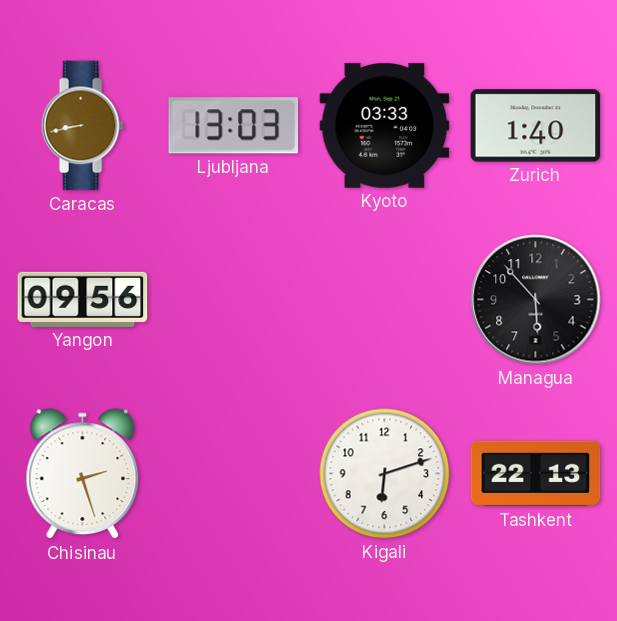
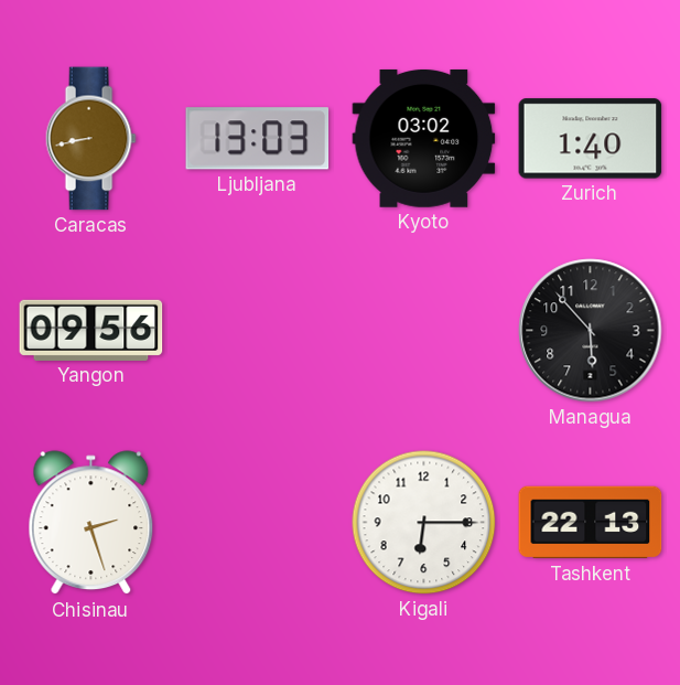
Kyoto: 03:33 -> 03:02 (424, 138)
Kigali: 6:12 -> 6:15 (424, 523)
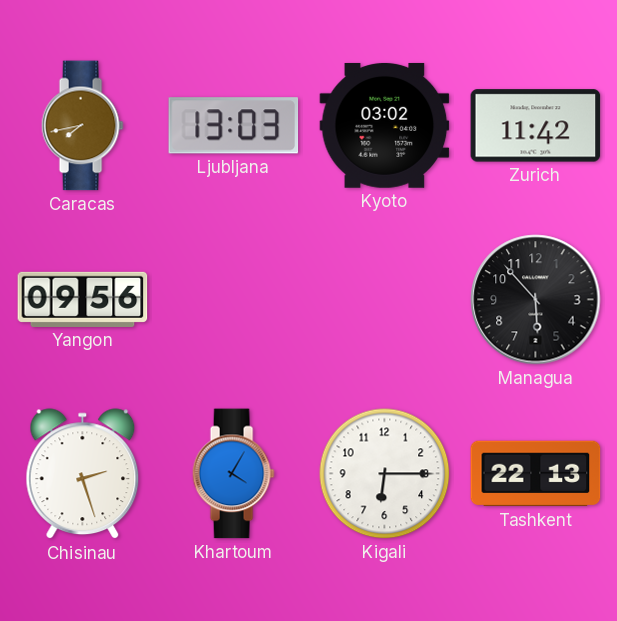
Caracas: 8:43 -> 7:43 (82, 126)
Zurich: 1:40 -> 11:42 (536, 126)
Khartoum: none -> 4:05 (233, 474)
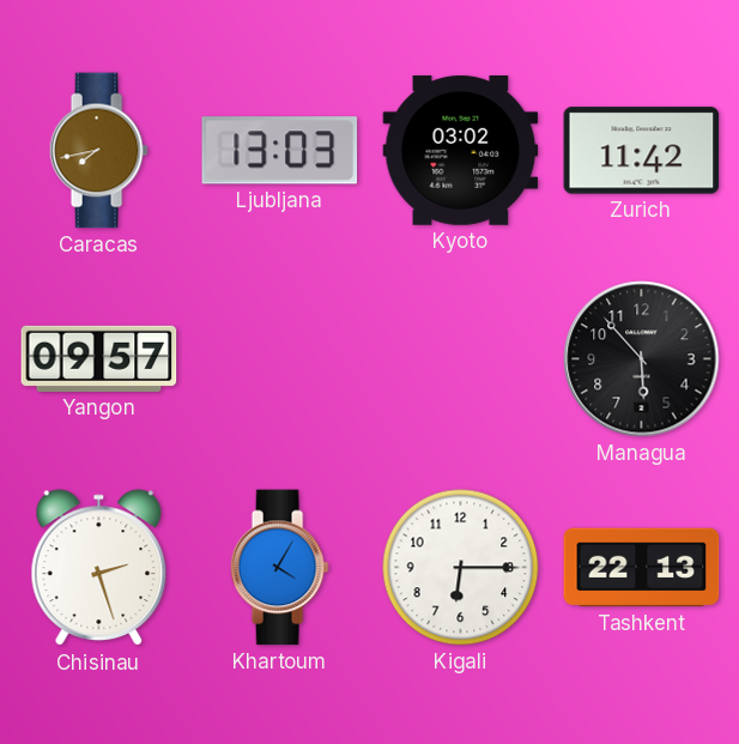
Yangon: 09:56 -> 09:57 (99, 358)
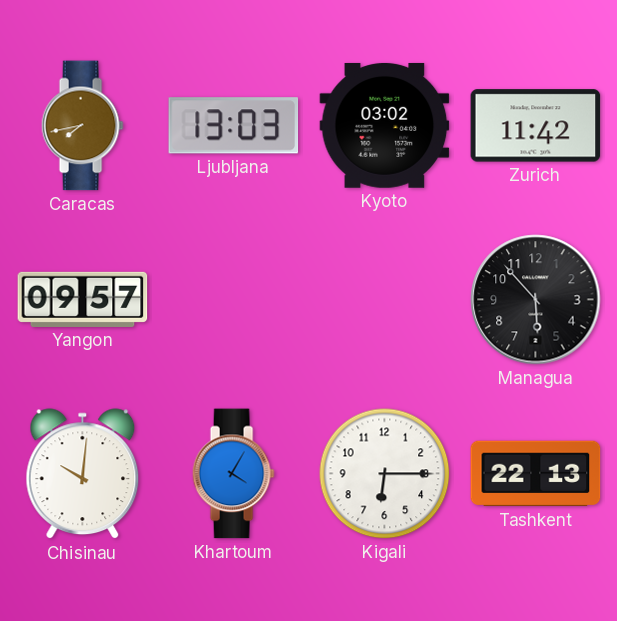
Chisinau: 2:27 -> 10:01 (83, 474)
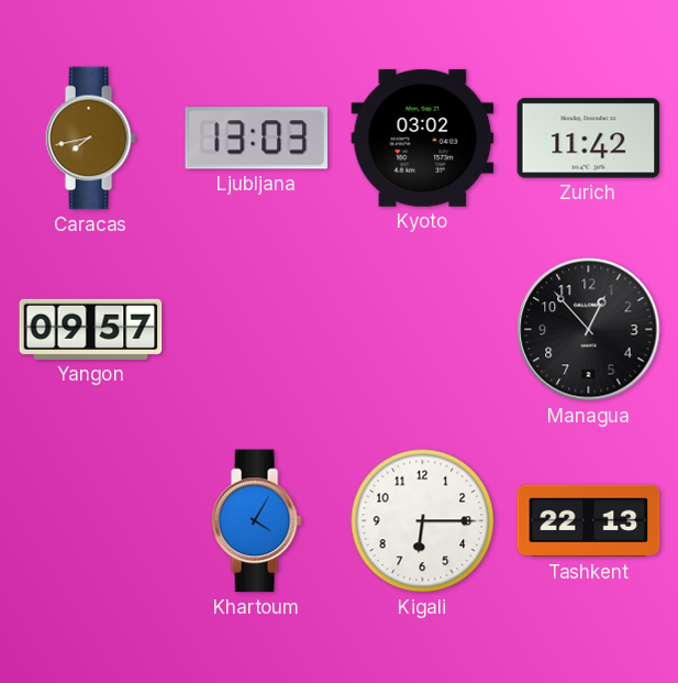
Managua: 5:53 -> 12:53 (589, 330)
Chisinau: 10:01 -> none (83, 474)
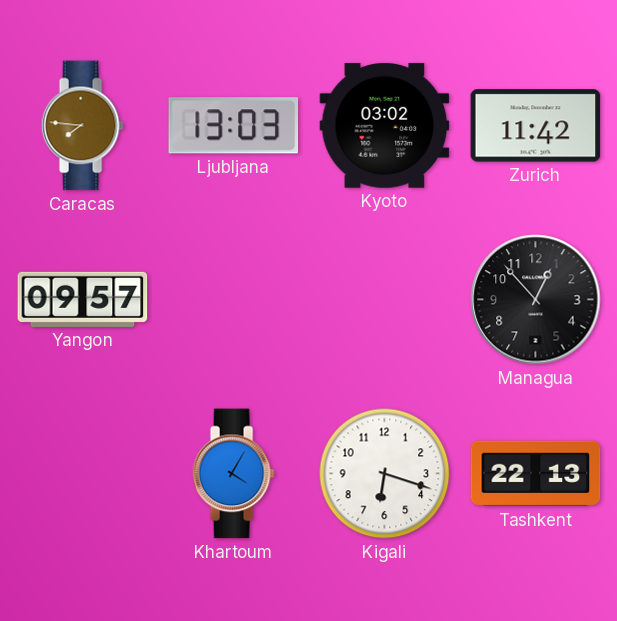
Caracas: 7:43 -> 7:46 (82, 126)
Kigali: 6:15 -> 6:18 (385, 474)
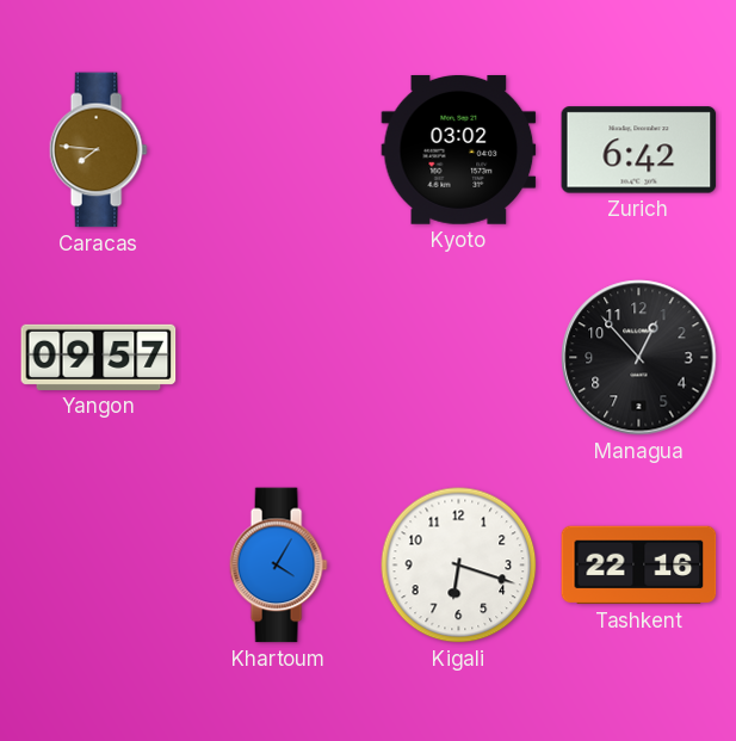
Ljubljana: 13:03 -> none (234, 126)
Zurich: 11:42 -> 6:42 (639, 150)
Tashkent: 22:13 -> 22:16 (639, 566)
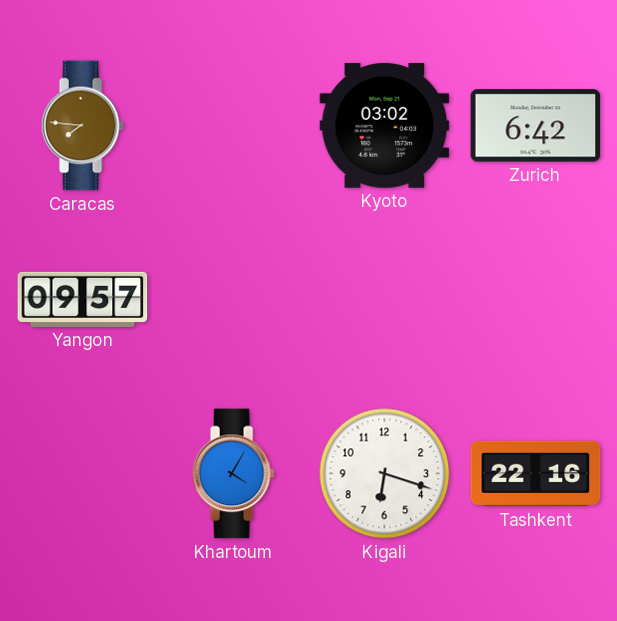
Managua: 12:53 -> none (639, 358)
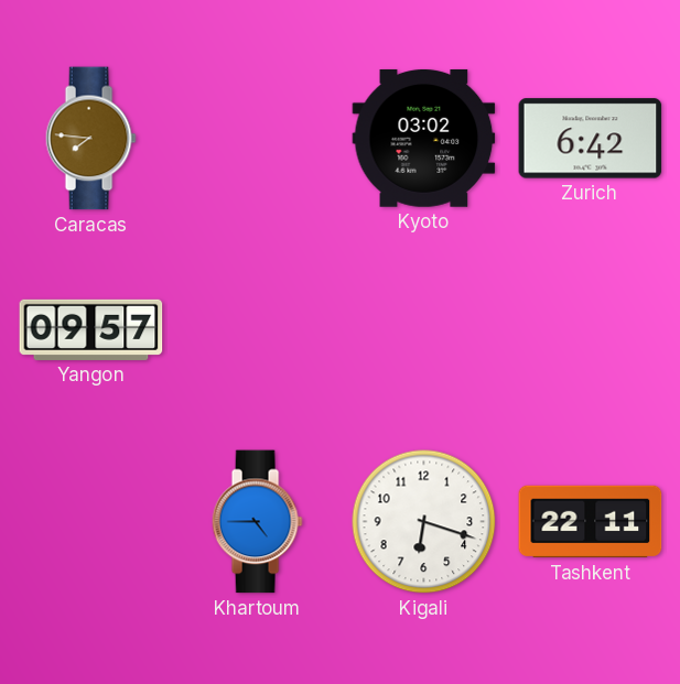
Khartoum: 4:05 -> 4:45 (257, 522)
Tashkent: 22:16 -> 22:11 (591, 522)
